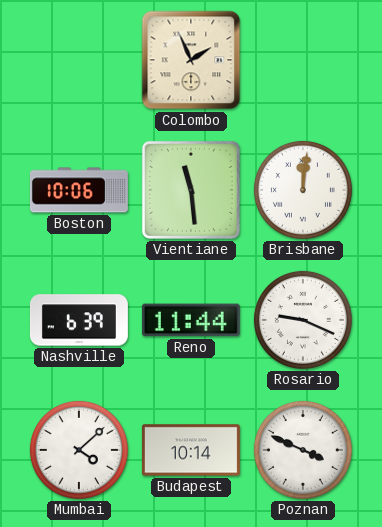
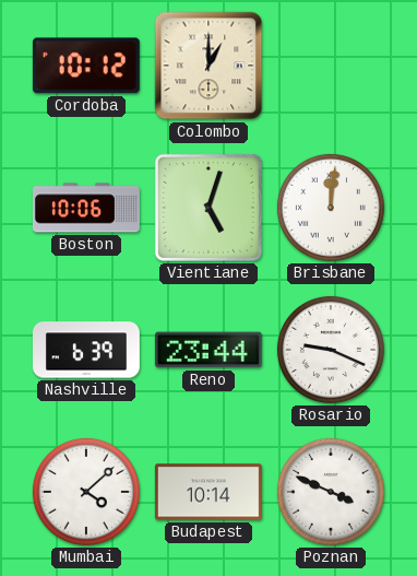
Cordoba: none -> 10:12 (86, 66)
Colombo: 1:56 -> 1:00 (208, 66)
Vientiane: 11:29 -> 5:03 (208, 208)
Reno: 11:44 -> 23:44 (208, 350)
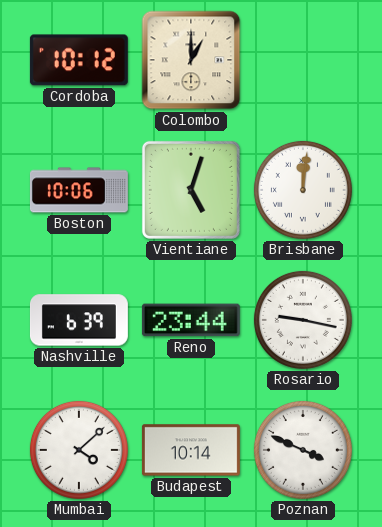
Rosario: 9:19 -> 9:17 (303, 320)
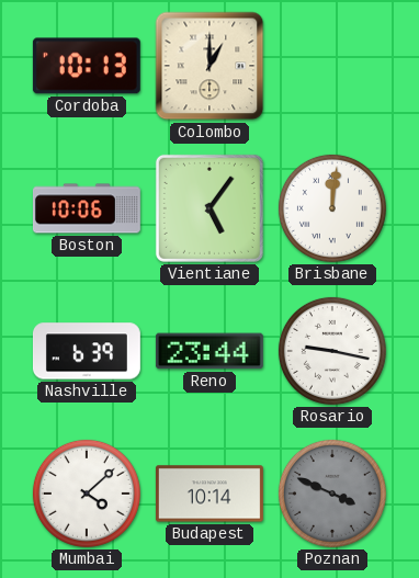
Cordoba: 10:12 -> 10:13 (87, 66)
Vientiane: 5:03 -> 5:06 (209, 208)
Poznan dial: white -> grey (332, 494)
